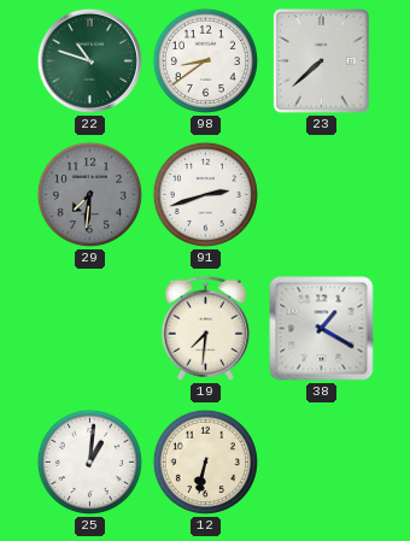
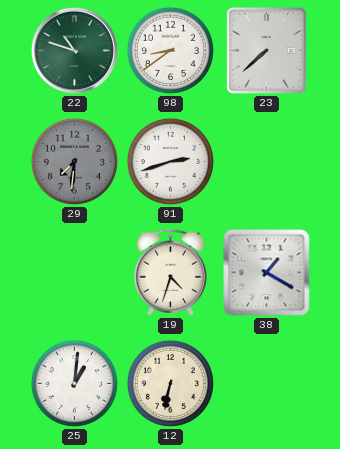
19: 7:31 -> 4:33 (170, 272)
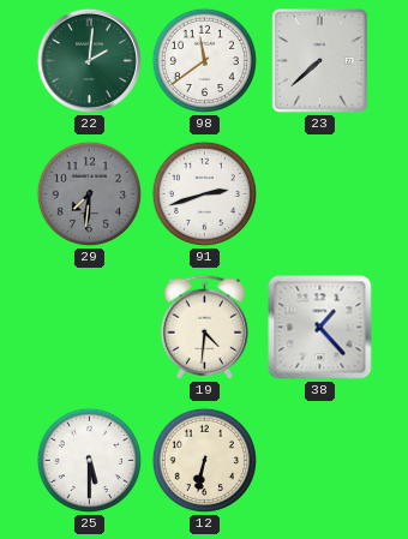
22: 10:48 -> 2:01 (89, 60)
98: 8:39 -> 11:39 (204, 60)
19: 4:33 -> 4:31 (204, 327)
38: 1:20 -> 1:23 (320, 328)
25: 1:01 -> 5:30 (89, 460)
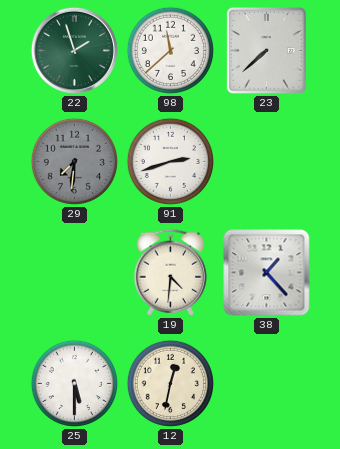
22: 2:01 -> 1:57 (74, 50)
98: 11:39 -> 11:38 (170, 50)
12: 6:32 -> 12:32 (170, 383)
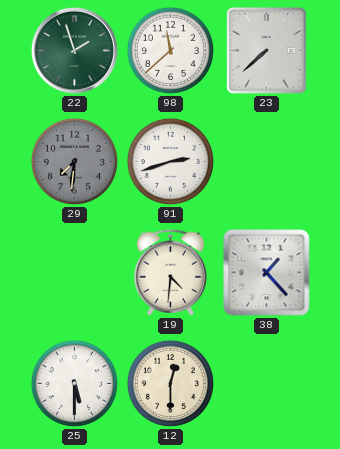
12: 12:32 -> 12:30 (170, 383)
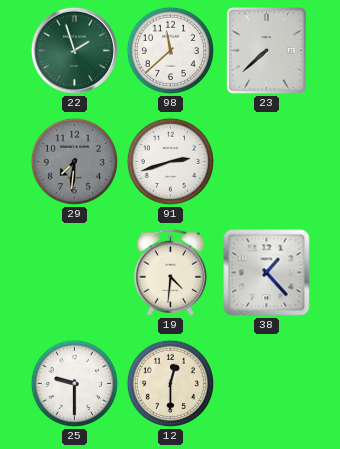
25: 5:30 -> 9:30 (74, 383)
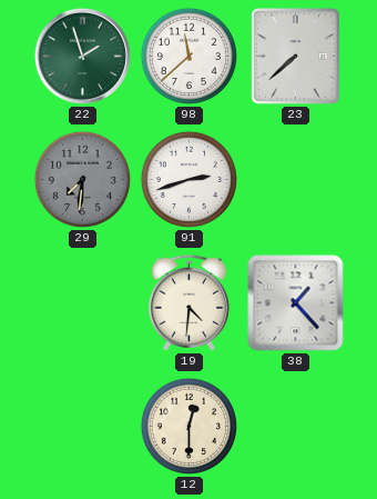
25: 9:30 -> none (74, 383)
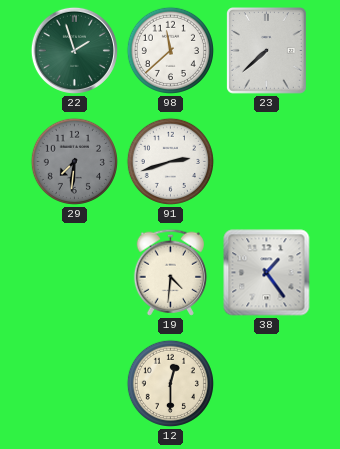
38: 1:23 -> 1:24 (267, 273)
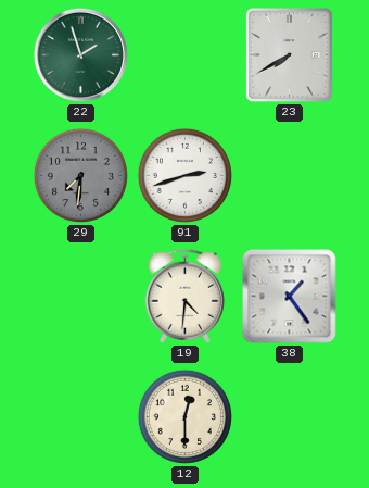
98: 11:38 -> none (170, 50)
23: 7:38 -> 7:40 (290, 55)
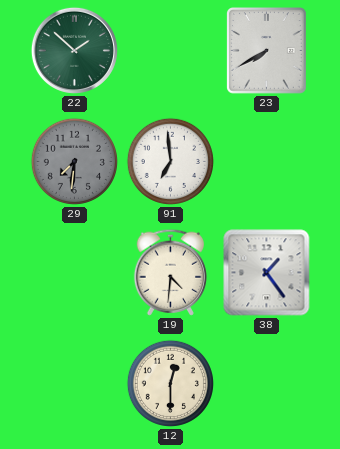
22: 1:57 -> 1:52 (74, 50)
91: 2:42 -> 6:59 (170, 161)
